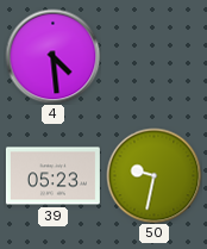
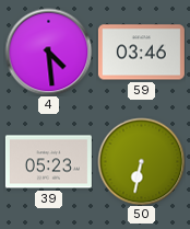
59: none -> 03:46 (141, 53)
50: 9:32 -> 6:32 (141, 161)
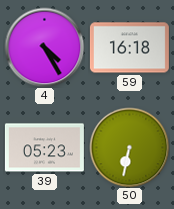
4: 4:29 -> 4:25 (44, 47)
59: 03:46 -> 16:18 (129, 48)
